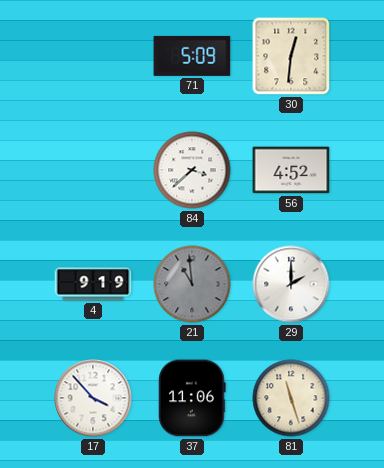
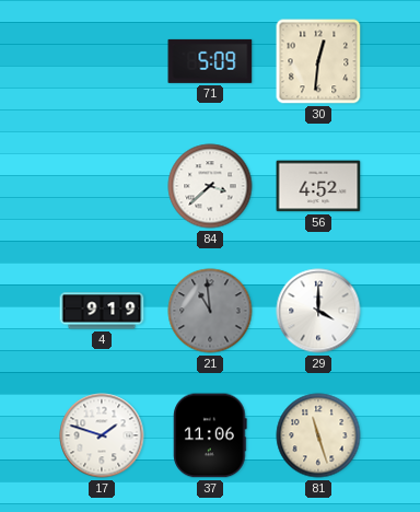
29: 2:00 -> 4:00 (318, 311)
17: 3:53 -> 1:48 (102, 435)
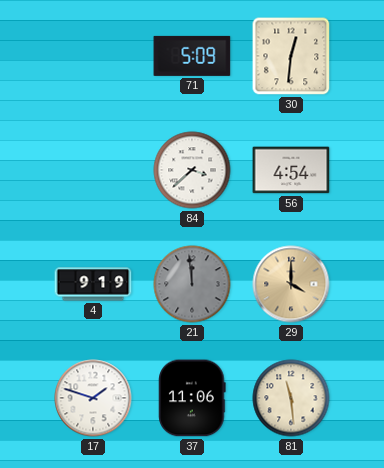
56: 4:52 -> 4:54 (291, 170)
21: 10:59 -> 11:59 (192, 284)
29 dial: white -> champagne (291, 284)
81: 11:27 -> 11:29 (291, 398)
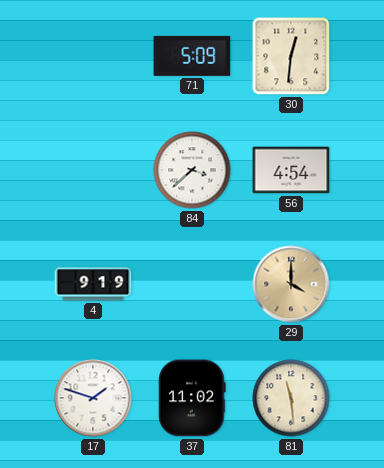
21: 11:59 -> none (192, 284)
37: 11:06 -> 11:02 (192, 398)
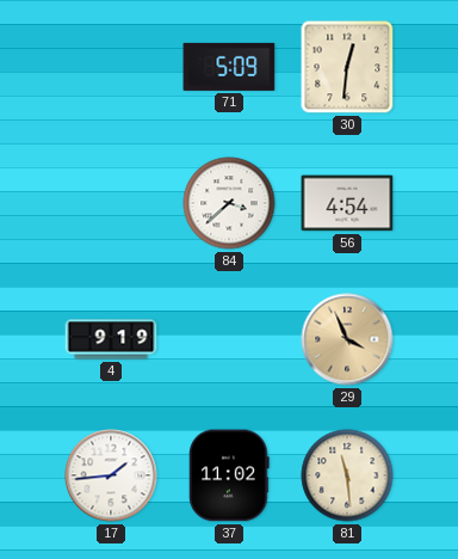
29: 4:00 -> 3:56 (347, 339)
17: 1:48 -> 1:44 (111, 475)
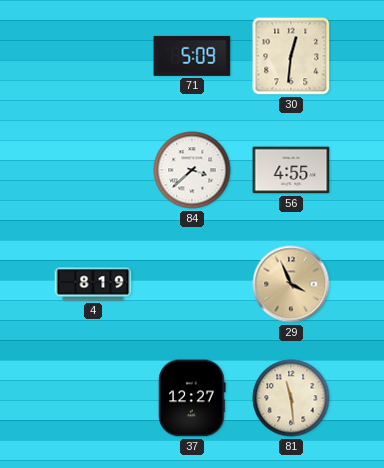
56: 4:54 -> 4:55 (291, 170)
4: 9:19 -> 8:19 (93, 284)
17: 1:44 -> none (111, 475)
37: 11:02 -> 12:27 (192, 398)
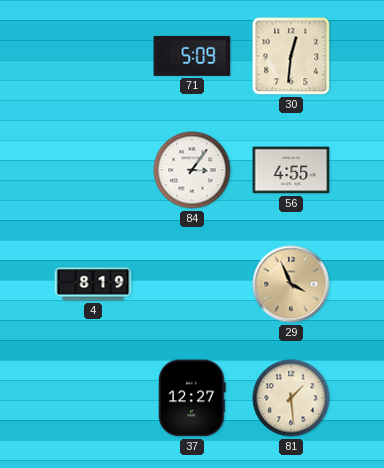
84: 3:38 -> 3:06 (192, 170)
81: 11:29 -> 1:29 (291, 398)
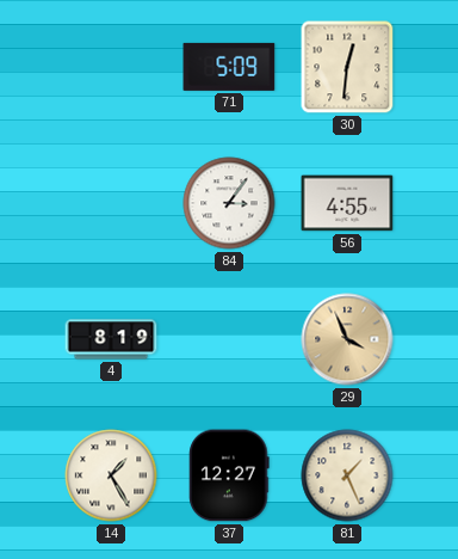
14: none -> 1:25 (111, 475)
81: 1:29 -> 1:26 (347, 475)
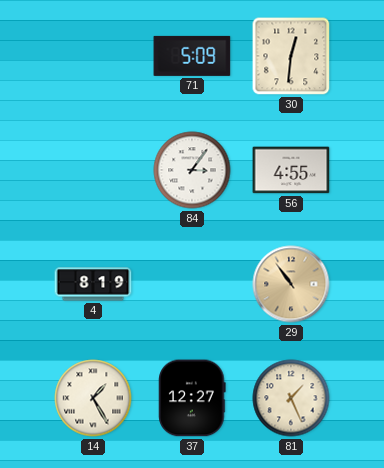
29: 3:56 -> 10:54 (291, 284)
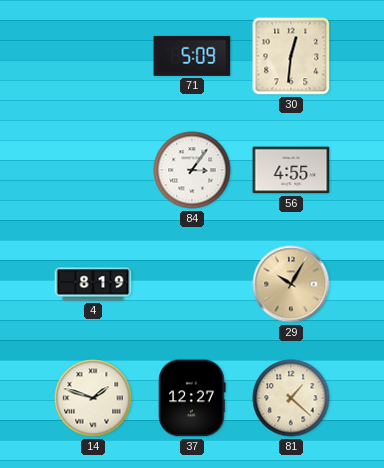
29: 10:54 -> 10:05 (291, 284)
14: 1:25 -> 1:48 (93, 398)
81: 1:26 -> 1:22 (291, 398)
